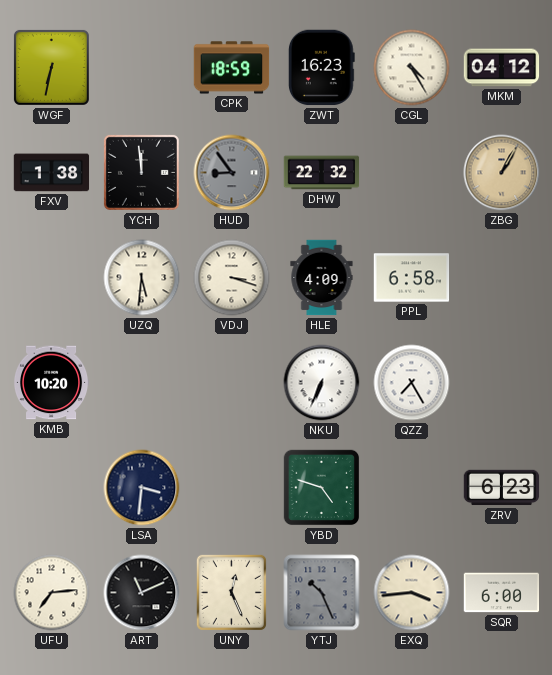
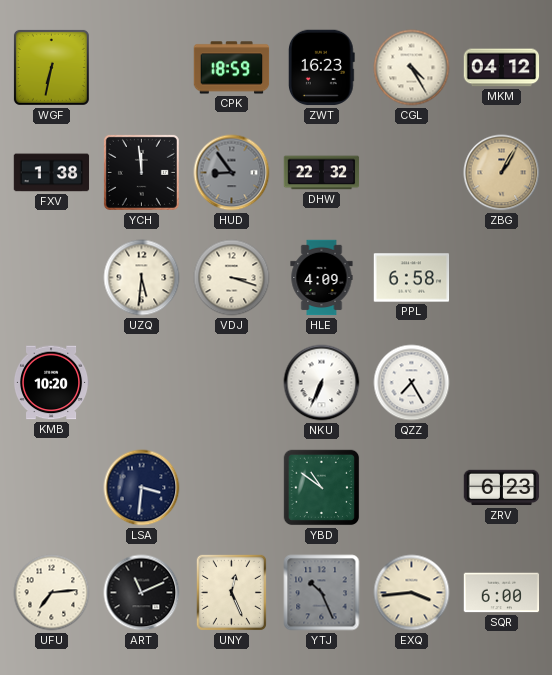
YBD: 4:48 -> 10:51 (322, 488)
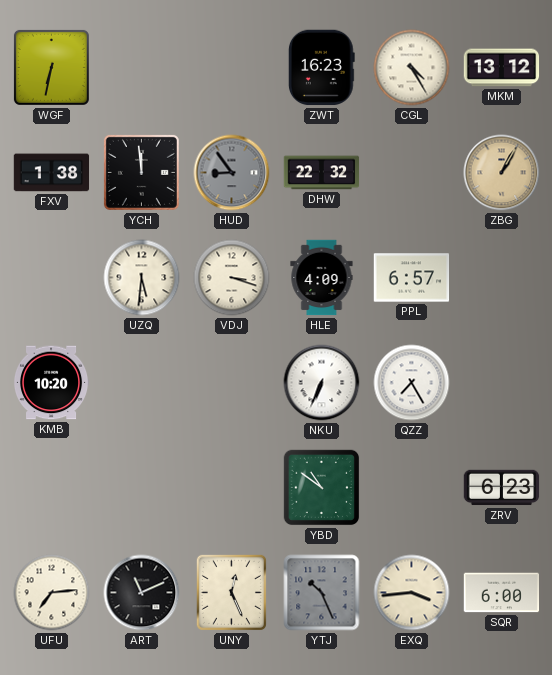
CPK: 18:59 -> none (232, 68)
MKM: 04:12 -> 13:12 (502, 68)
PPL: 6:58 -> 6:57 (412, 278)
LSA: 3:31 -> none (142, 488)
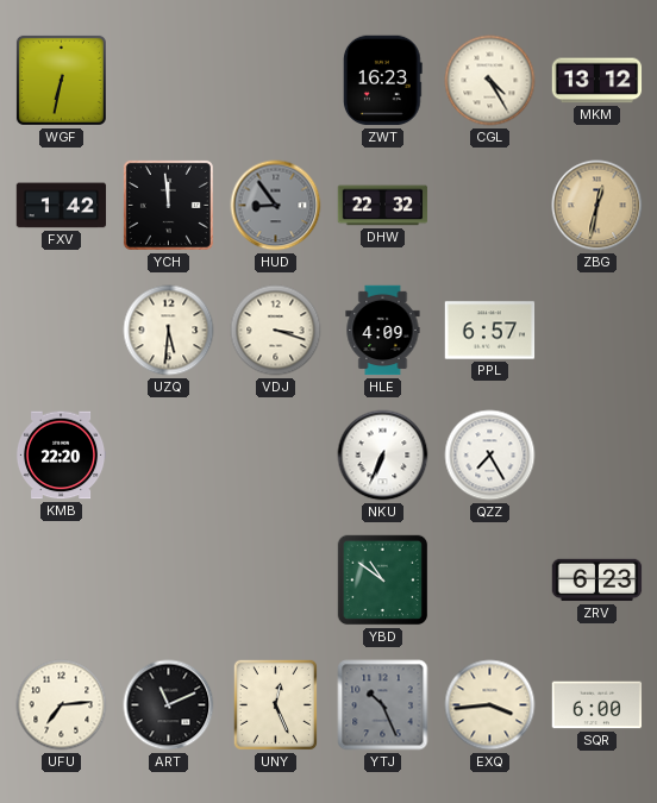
FXV: 1:38 -> 1:42 (62, 206)
ZBG: 1:05 -> 12:32 (597, 206)
KMB: 10:20 -> 22:20 (61, 456)
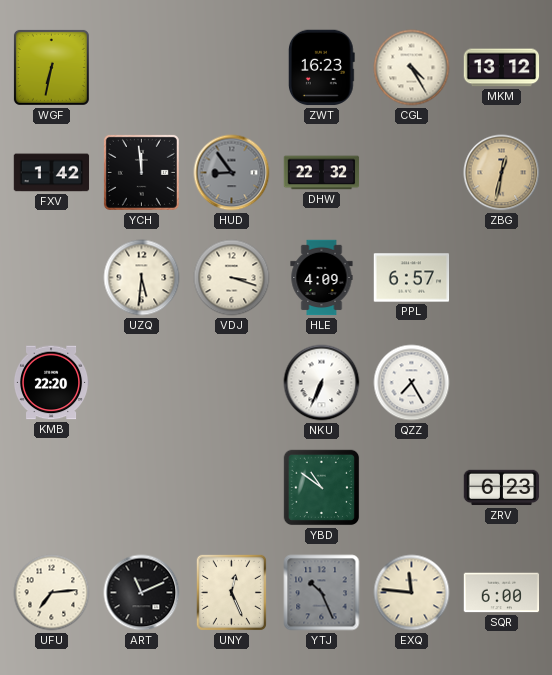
EXQ: 3:44 -> 11:46 (412, 593)
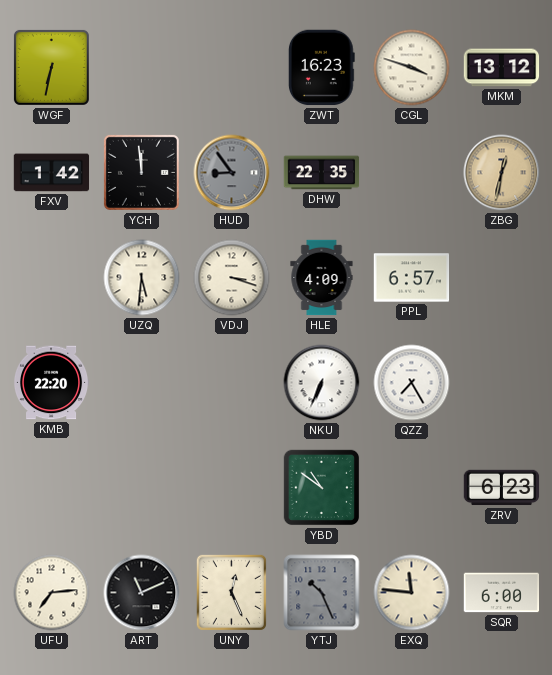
CGL: 4:25 -> 3:48 (412, 68)
DHW: 22:32 -> 22:35 (322, 173)
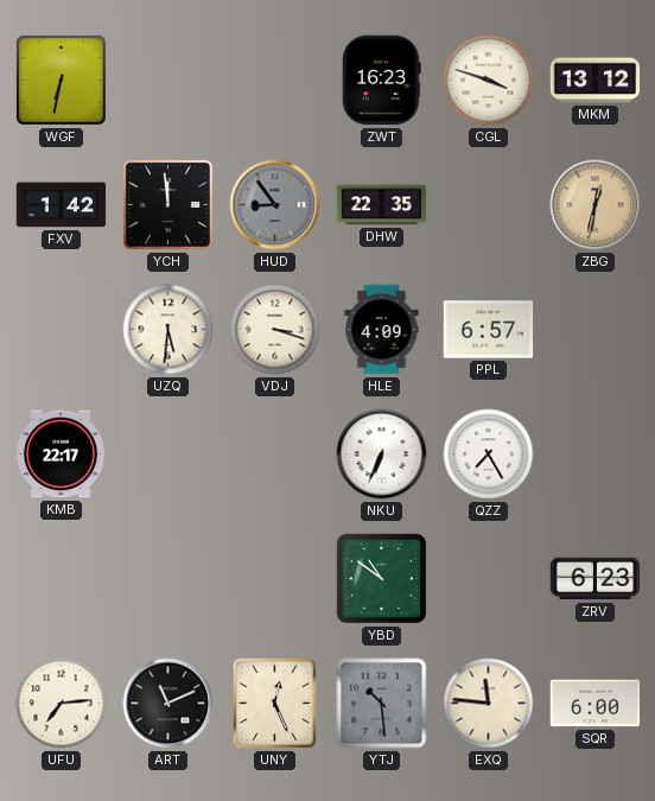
KMB: 22:20 -> 22:17 (61, 454)
YTJ: 10:26 -> 10:29 (382, 704)
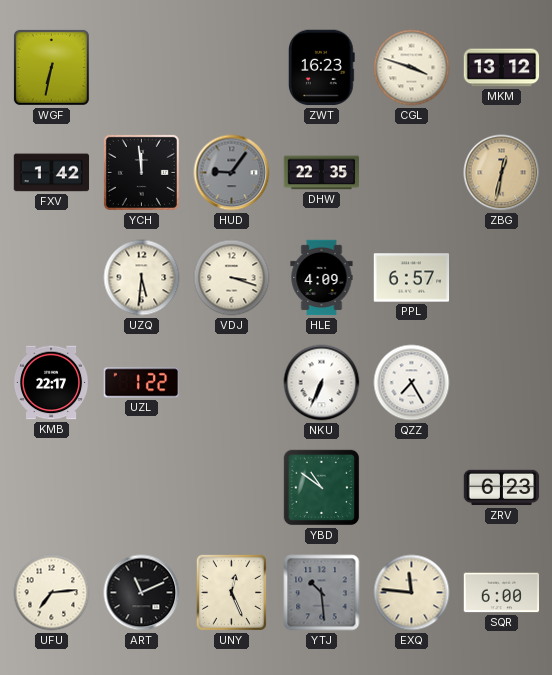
HUD: 8:54 -> 9:06 (232, 173)
UZL: none -> 1:22 (142, 383)
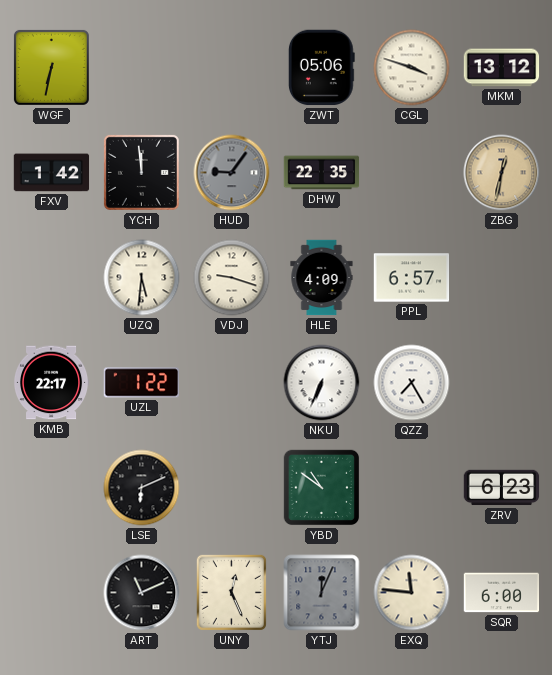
ZWT: 16:23 -> 05:06 (321, 68)
VDJ: 3:18 -> 9:18 (232, 278)
LSE: none -> 6:11 (142, 488)
UFU: 7:14 -> none (52, 593)
YTJ: 10:29 -> 12:04 (322, 593)
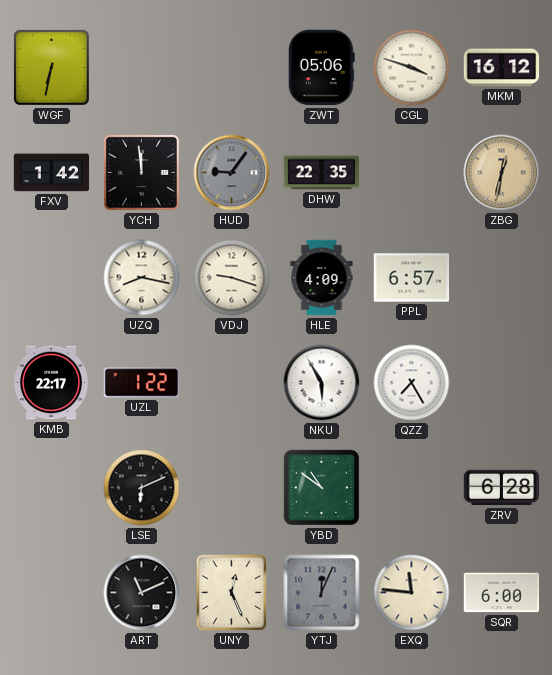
MKM: 13:12 -> 16:12 (502, 68)
UZQ: 5:31 -> 8:17 (142, 278)
NKU: 6:34 -> 5:55 (322, 383)
ZRV: 6:23 -> 6:28 (502, 488)
